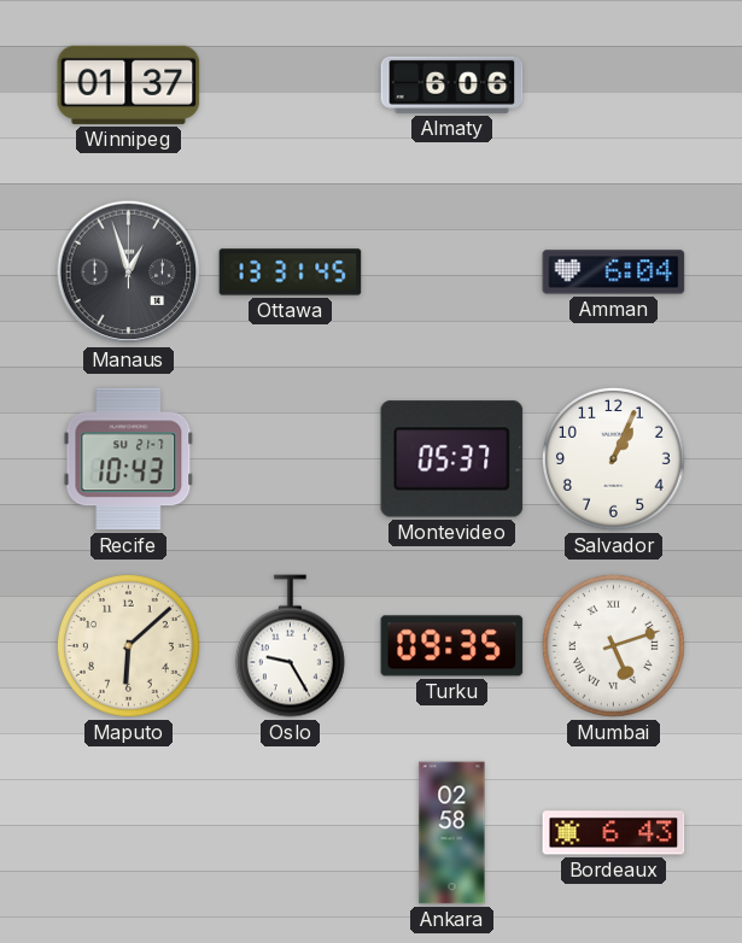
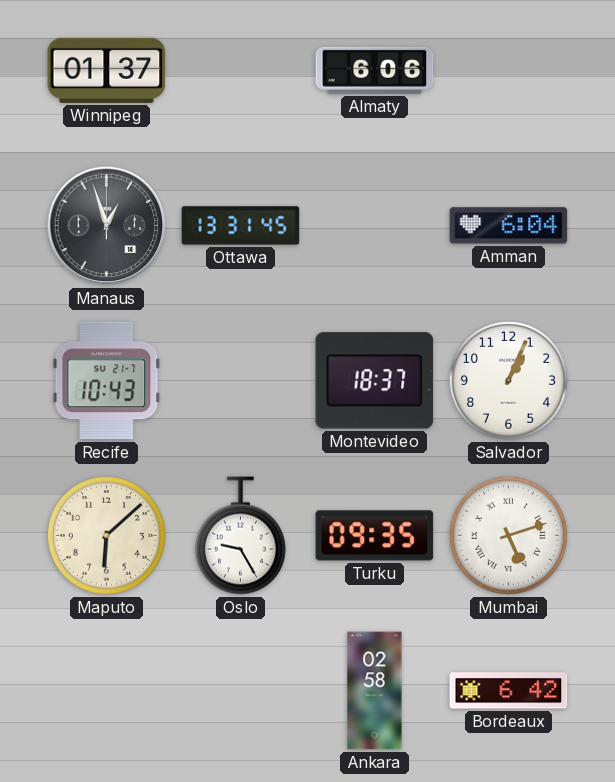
Montevideo: 05:37 -> 18:37 (375, 381)
Bordeaux: 6:43 -> 6:42 (509, 691)
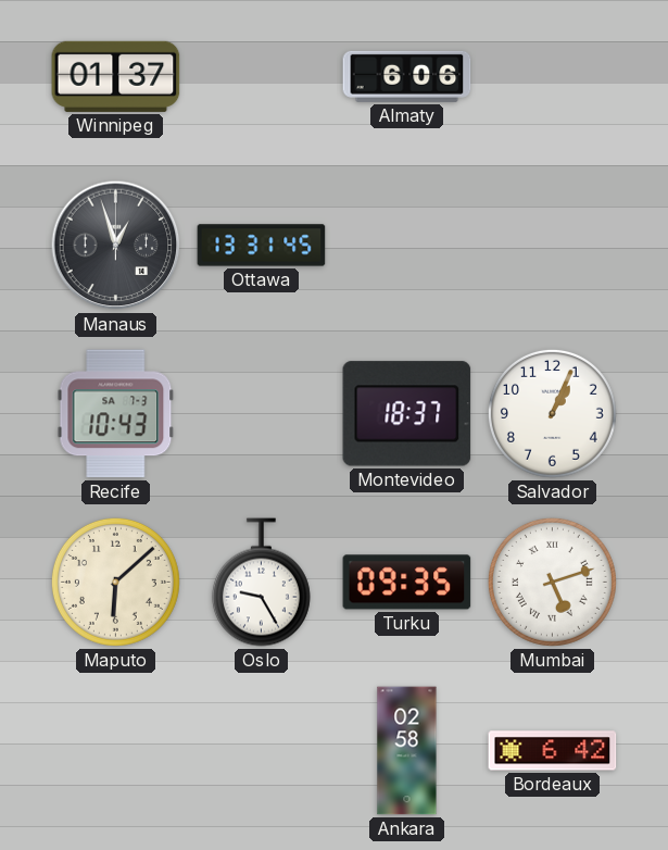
Amman: 6:04 -> none (509, 226)
Recife date: SU 21-7 -> SA 7-3 (116, 414)
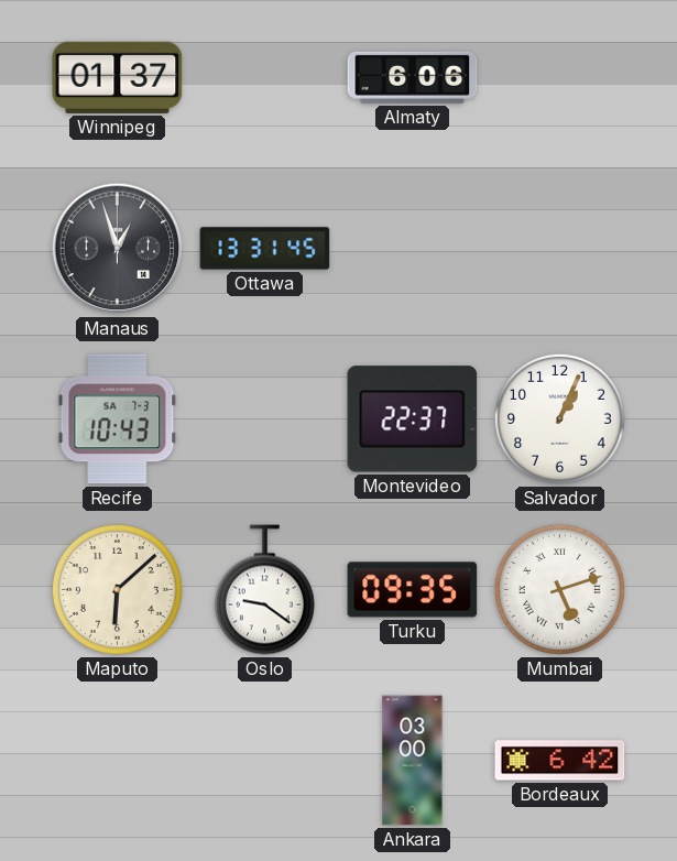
Montevideo: 18:37 -> 22:37 (413, 419)
Oslo: 9:25 -> 9:21 (264, 590)
Ankara: 02:58 -> 03:00 (413, 761)
